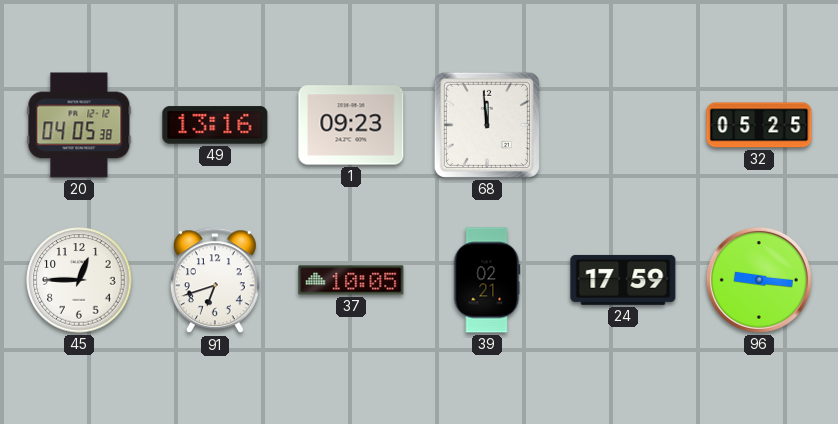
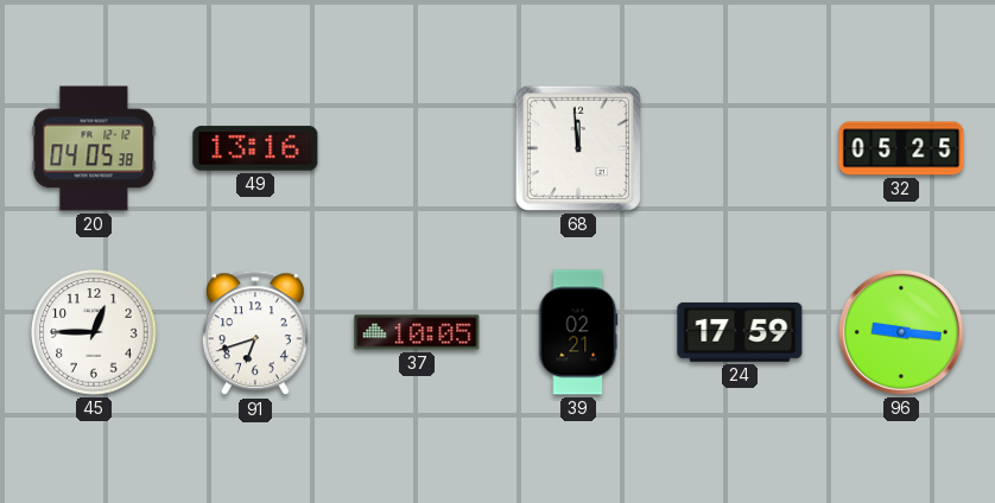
1: 09:23 -> none (351, 125)
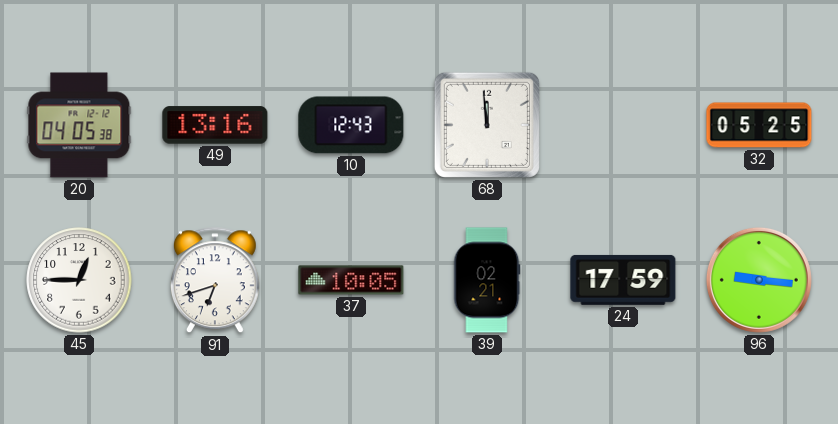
10: none -> 12:43 (351, 125)
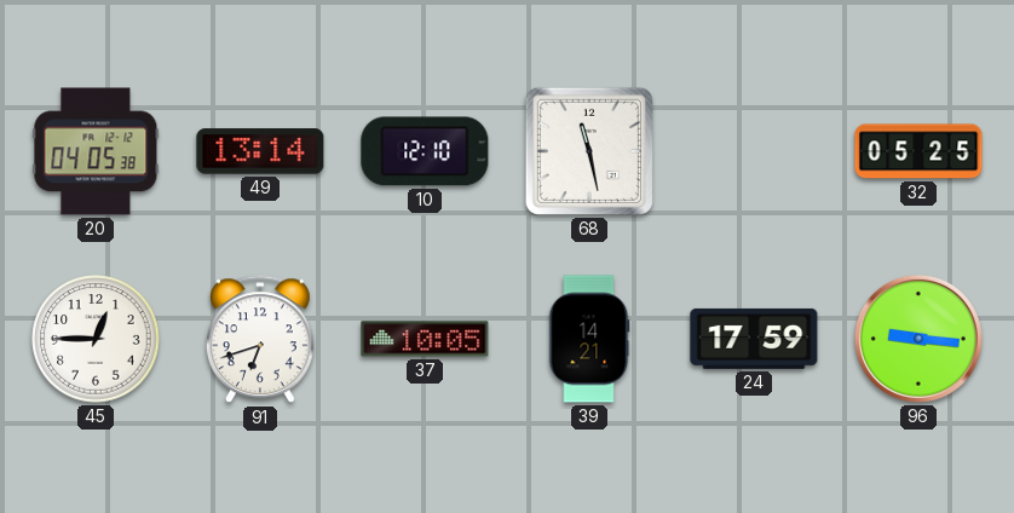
49: 13:16 -> 13:14 (260, 151)
10: 12:43 -> 12:10 (425, 151)
68: 11:59 -> 11:28 (589, 151)
39: 02:21 -> 14:21 (589, 339)
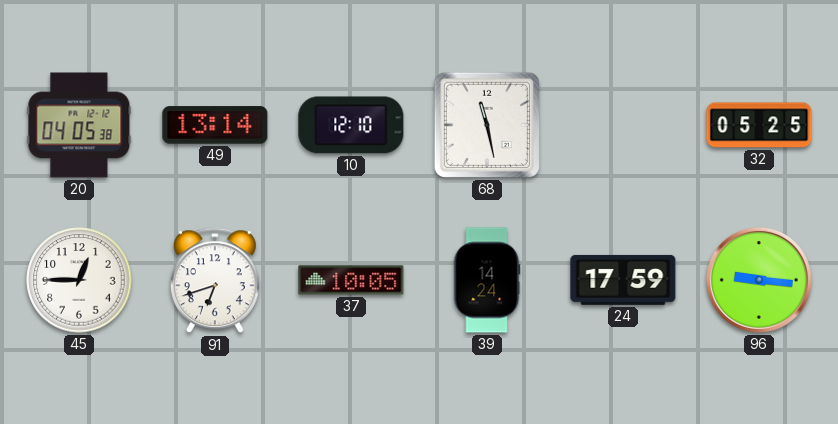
39: 14:21 -> 14:24 (487, 280)
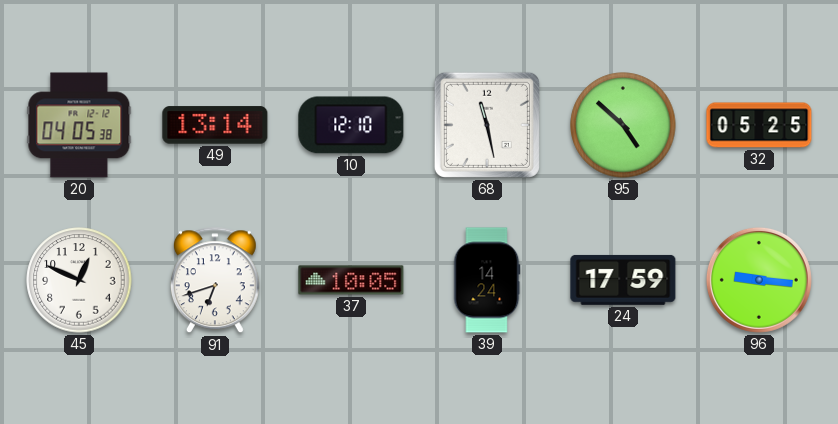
95: none -> 4:52 (623, 125)
45: 12:45 -> 12:49 (79, 280)
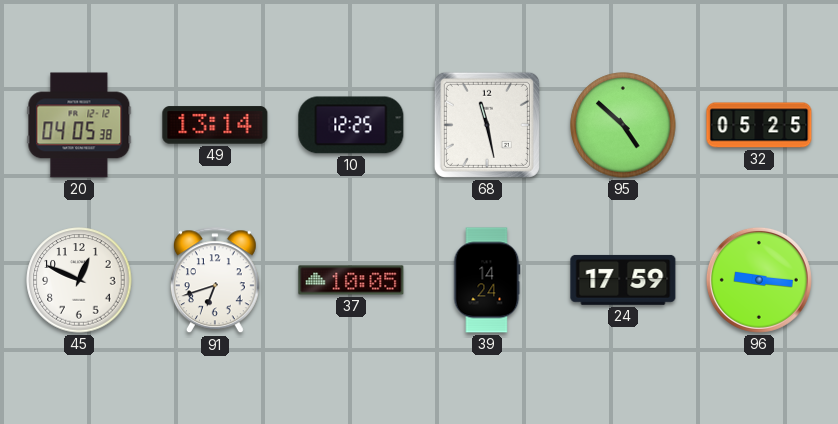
10: 12:10 -> 12:25 (351, 125)
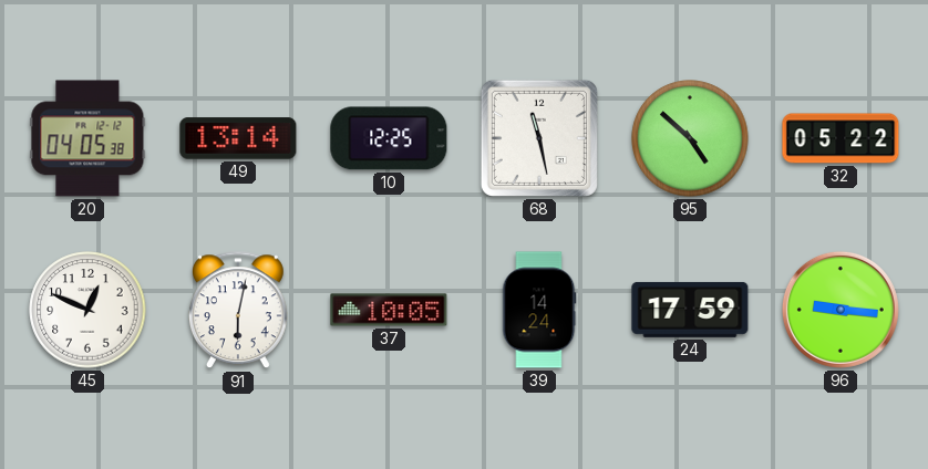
32: 05:25 -> 05:22 (841, 138)
91: 6:42 -> 6:02 (238, 311)
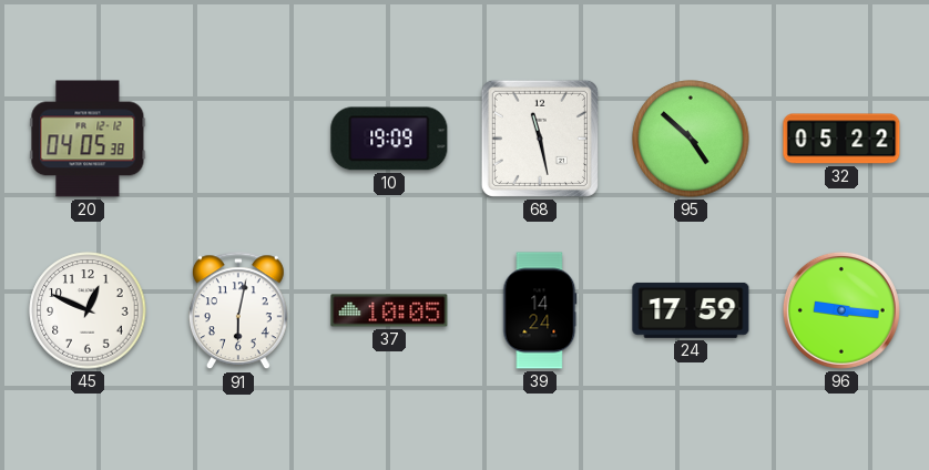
49: 13:14 -> none (238, 138)
10: 12:25 -> 19:09 (389, 139)
